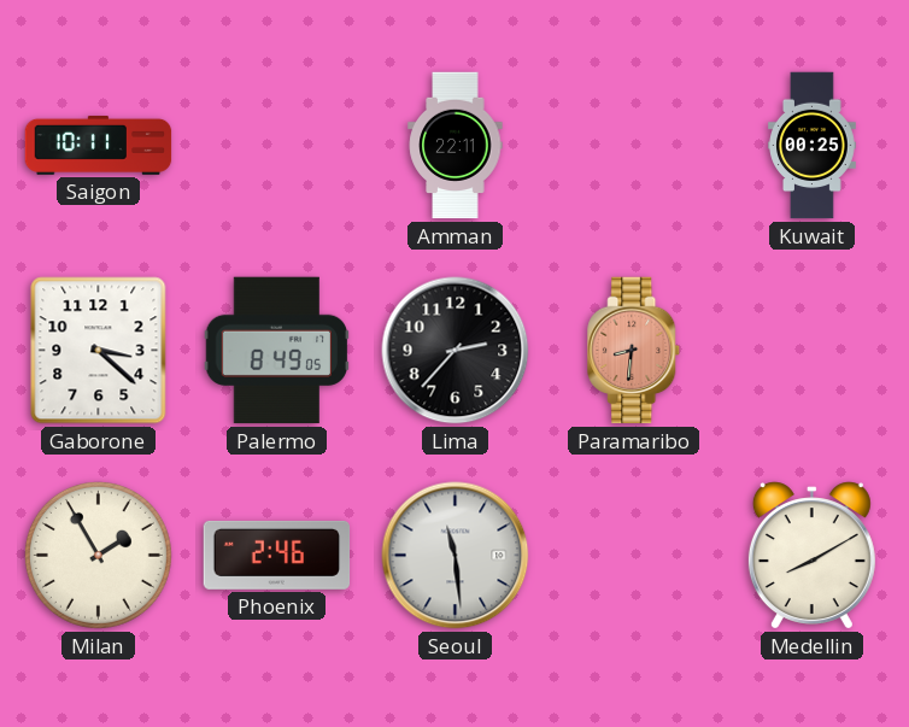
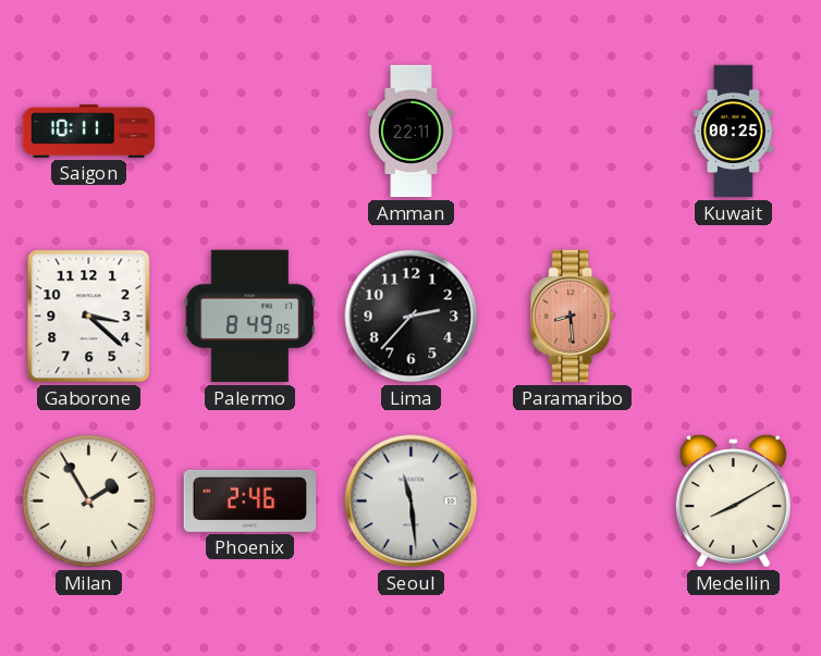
Paramaribo: 8:31 -> 8:29 (573, 317)
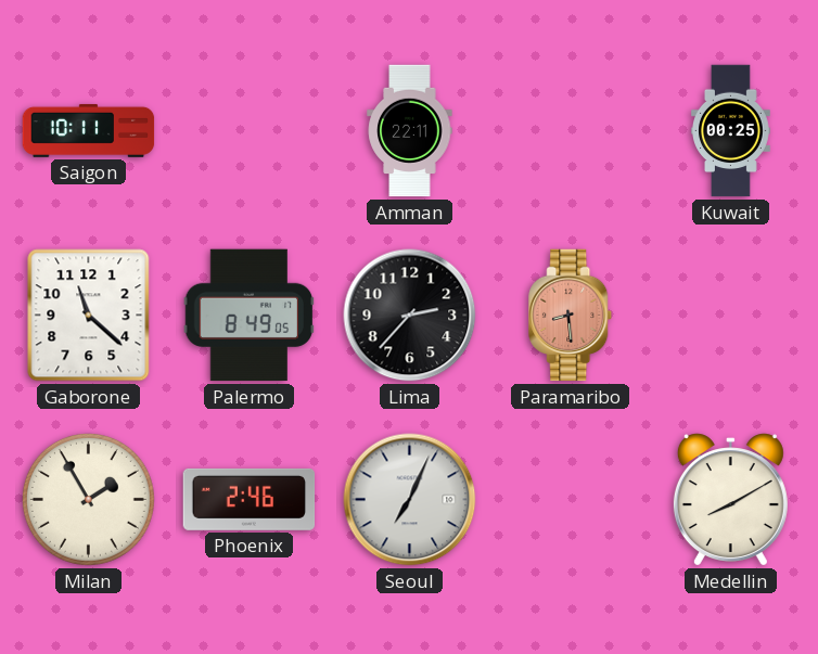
Gaborone: 3:22 -> 11:22 (89, 316)
Seoul: 11:29 -> 7:04 (410, 500)
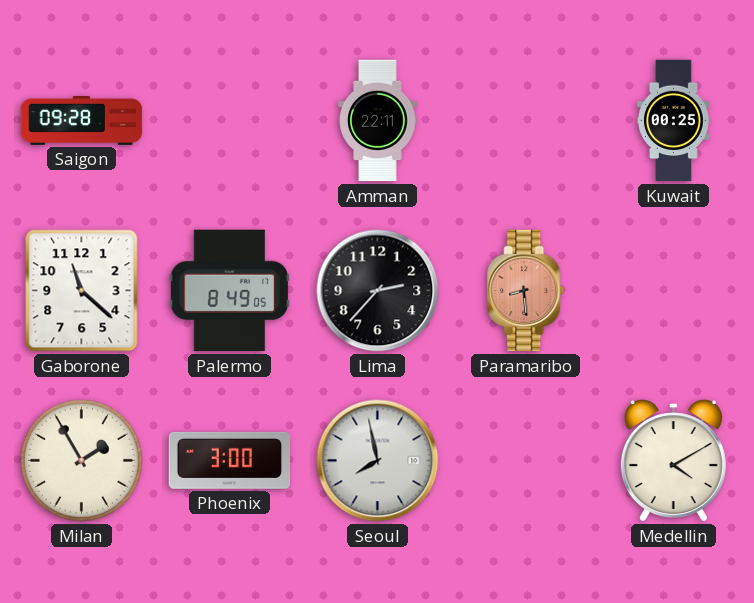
Saigon: 10:11 -> 09:28 (82, 120)
Phoenix: 2:46 -> 3:00 (230, 460)
Seoul: 7:04 -> 7:58 (378, 461)
Medellin: 8:10 -> 4:10 (673, 461)
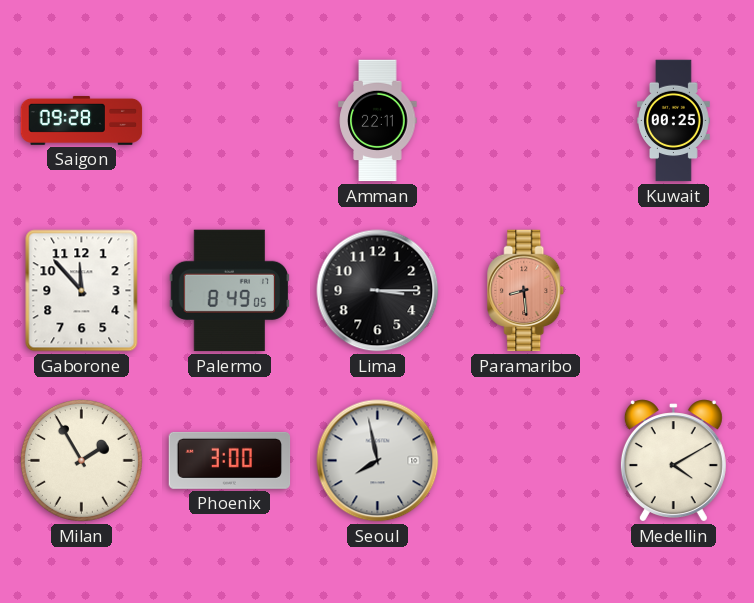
Gaborone: 11:22 -> 11:53 (82, 291)
Lima: 2:37 -> 3:15 (378, 291)
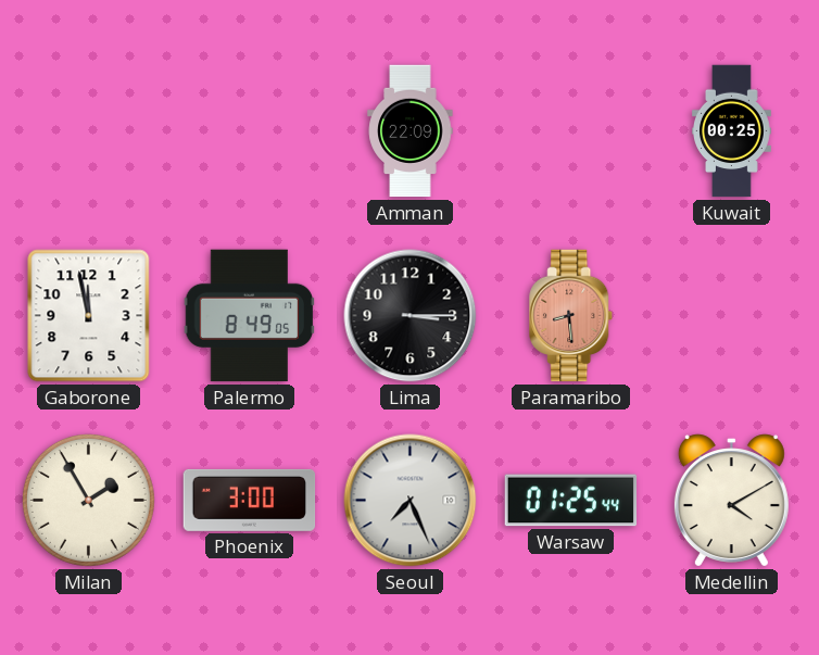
Saigon: 09:28 -> none (82, 120)
Amman: 22:11 -> 22:09 (411, 131)
Gaborone: 11:53 -> 11:58 (89, 316)
Seoul: 7:58 -> 7:26 (411, 501)
Warsaw: none -> 01:25 (571, 501)
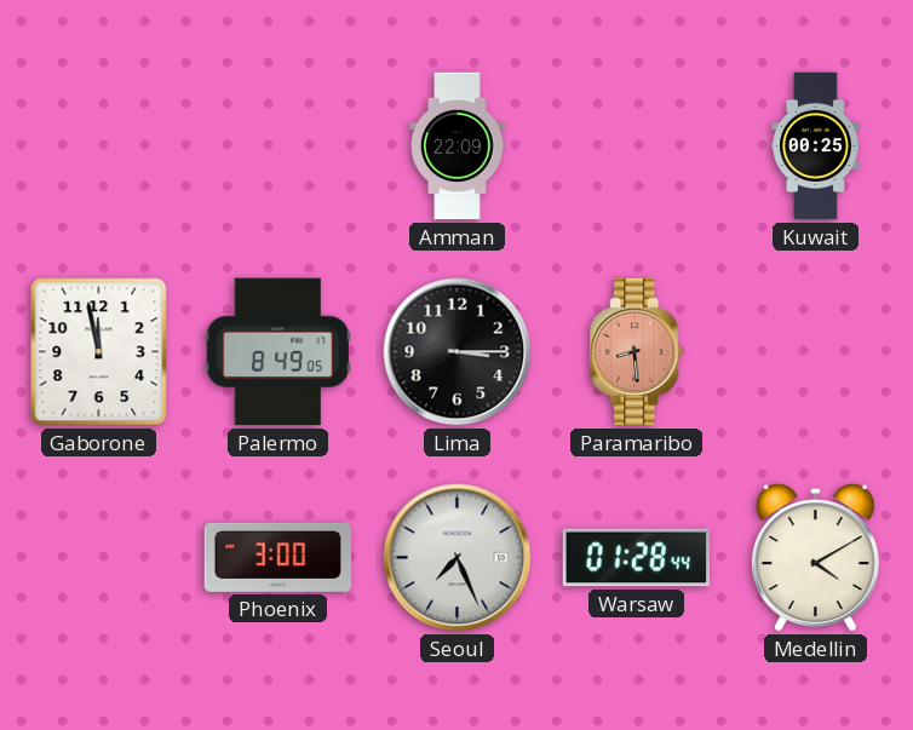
Milan: 1:55 -> none (88, 500)
Warsaw: 01:25 -> 01:28 (637, 558)
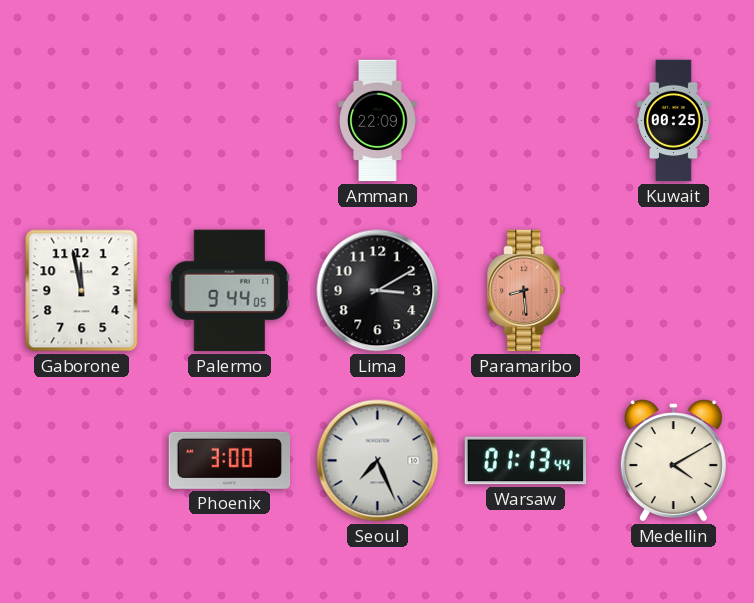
Palermo: 8:49 -> 9:44 (230, 291)
Lima: 3:15 -> 3:10 (378, 291)
Warsaw: 01:28 -> 01:13 (526, 461)
